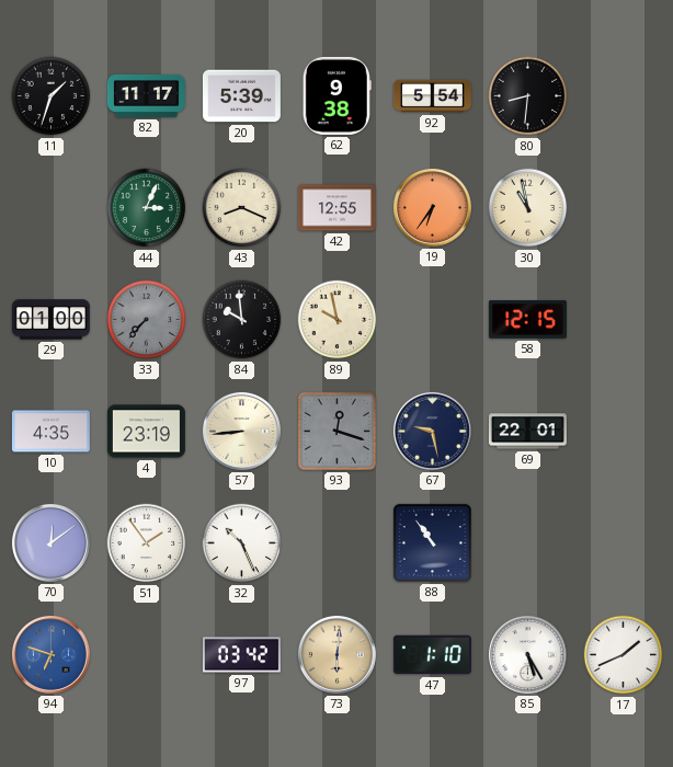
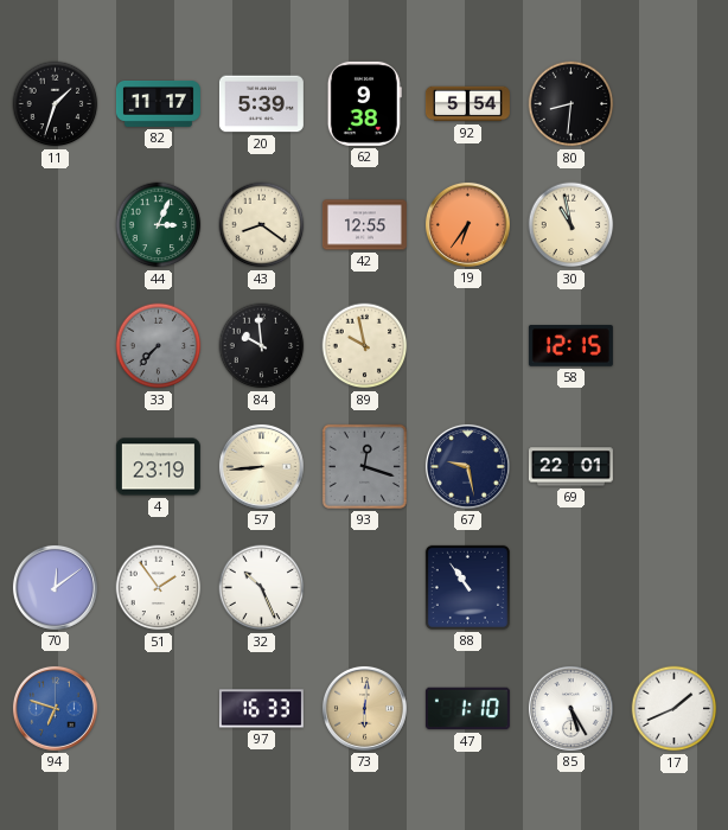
43: 8:19 -> 8:21 (262, 225)
29: 01:00 -> none (50, 320)
10: 4:35 -> none (50, 432)
97: 03:42 -> 16:33 (261, 709)
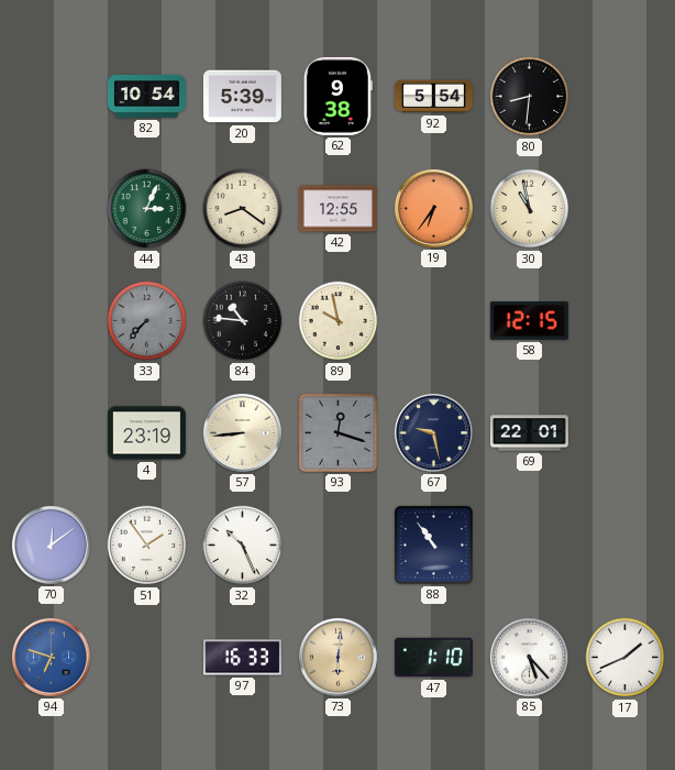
11: 1:33 -> none (56, 104)
82: 11:17 -> 10:54 (146, 97)
84: 9:59 -> 10:46 (243, 321)
85: 5:25 -> 5:23 (529, 657)
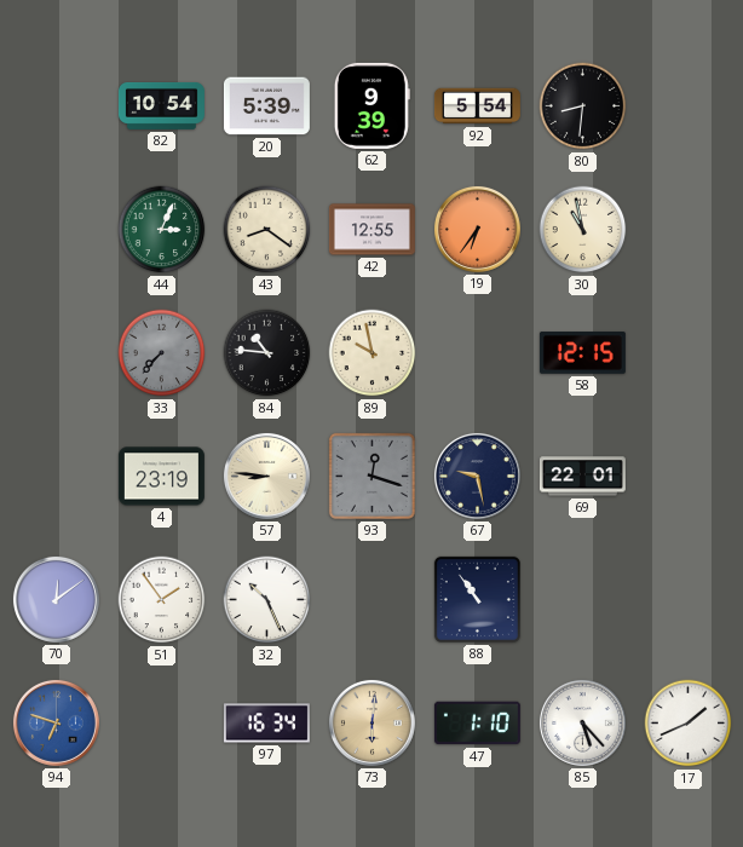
62: 9:38 -> 9:39 (372, 105)
57: 8:44 -> 8:46 (266, 476)
97: 16:33 -> 16:34 (266, 724)
